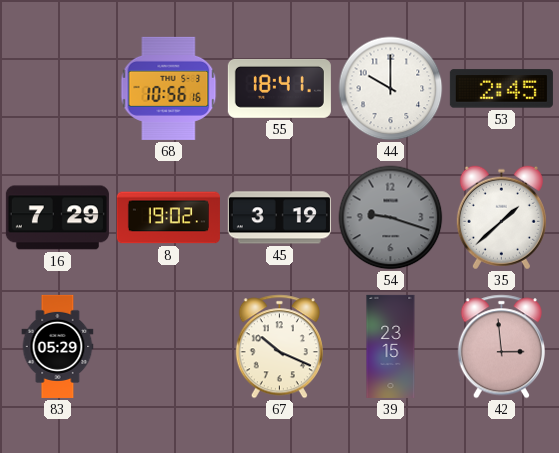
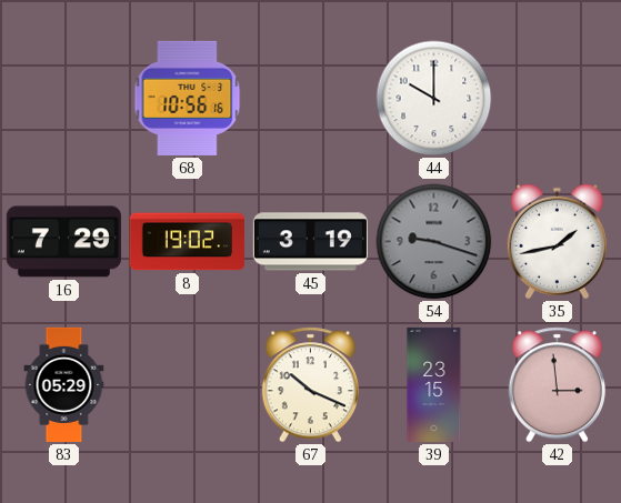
55: 18:41 -> none (279, 88)
53: 2:45 -> none (501, 89)
35: 1:38 -> 1:43 (557, 242)
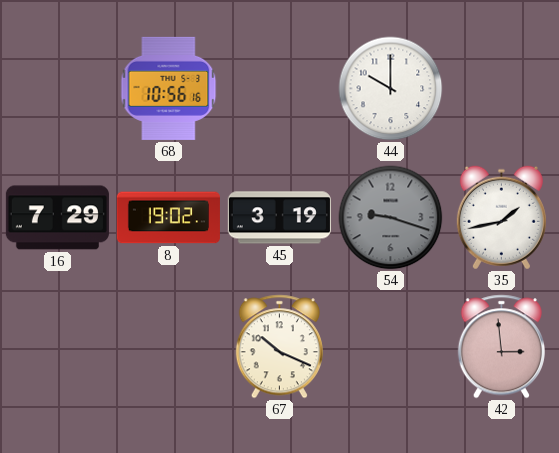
83: 05:29 -> none (64, 384)
39: 23:15 -> none (434, 384)
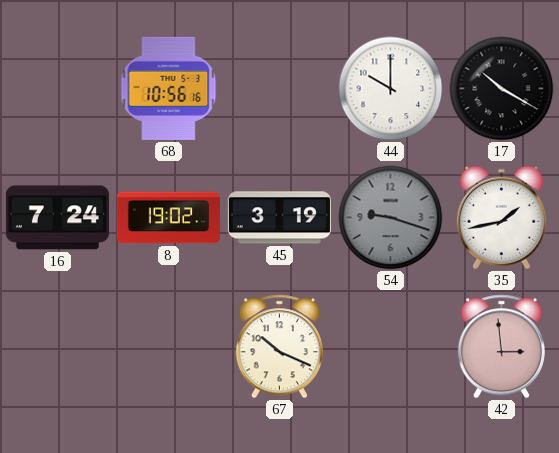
17: none -> 10:20 (502, 89)
16: 7:29 -> 7:24 (57, 218)
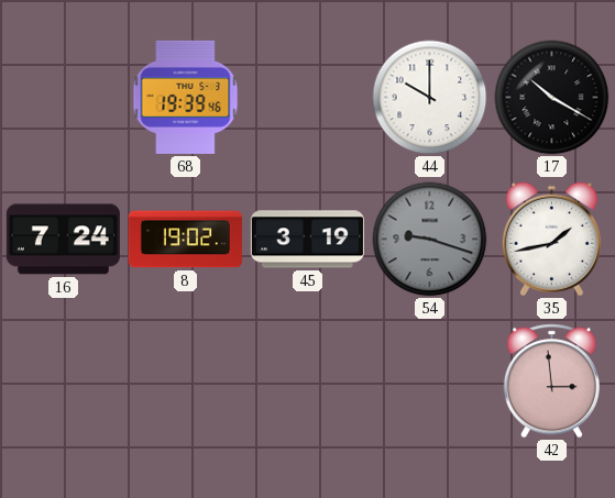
68: 10:56 -> 19:39 (186, 97)
67: 10:19 -> none (279, 347)
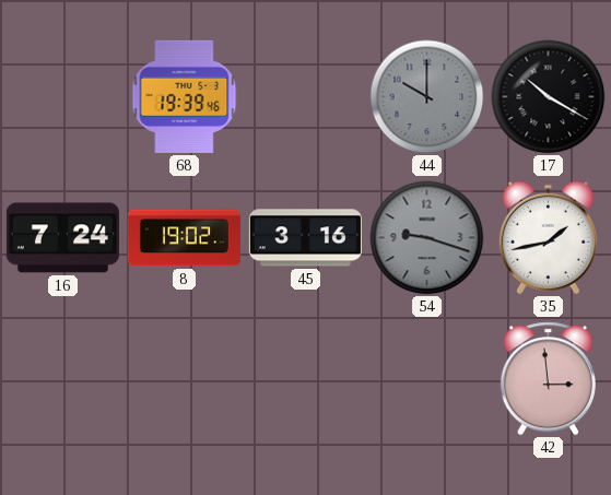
44 dial: white -> grey (427, 97)
45: 3:19 -> 3:16 (305, 238)
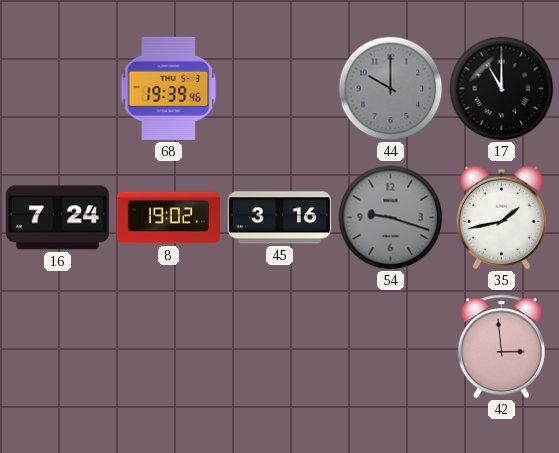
17: 10:20 -> 11:00 (502, 89)
